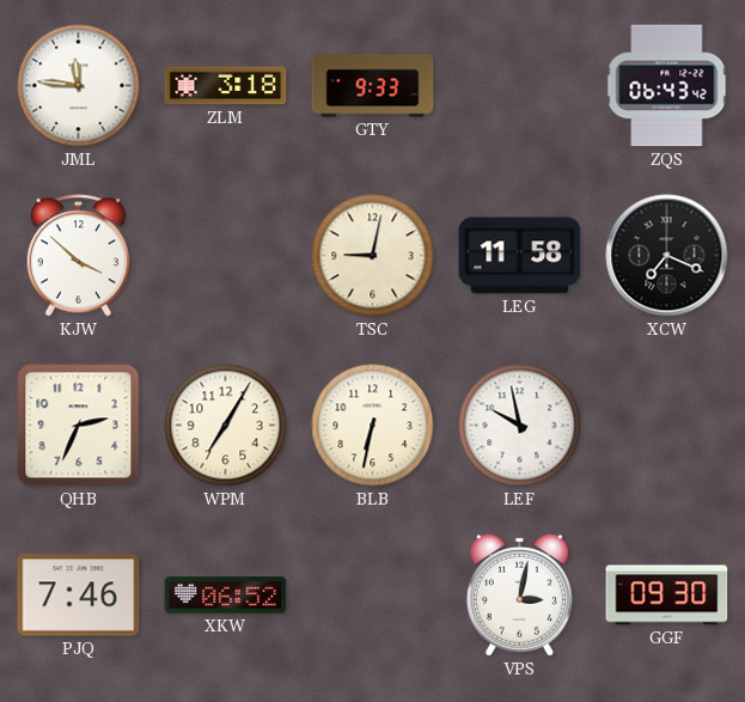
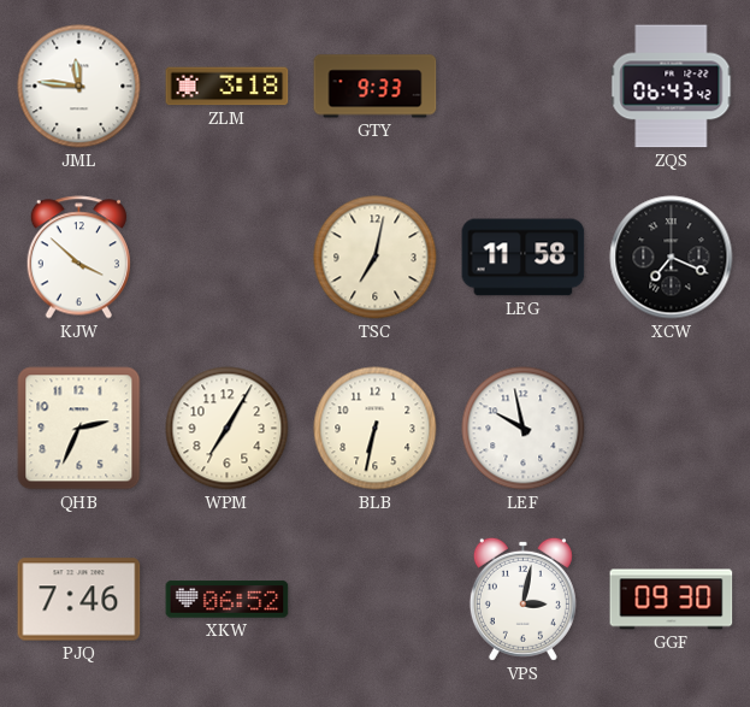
TSC: 9:02 -> 7:02 (376, 258)
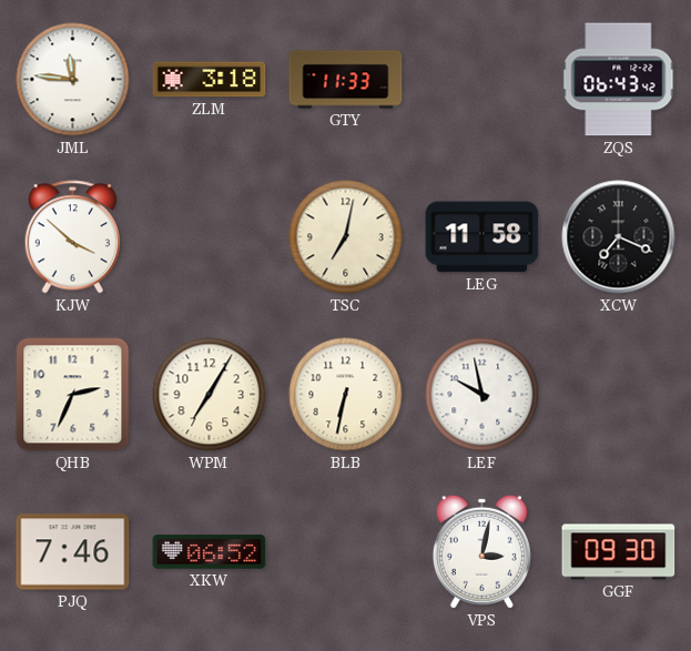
GTY: 9:33 -> 11:33 (346, 80)
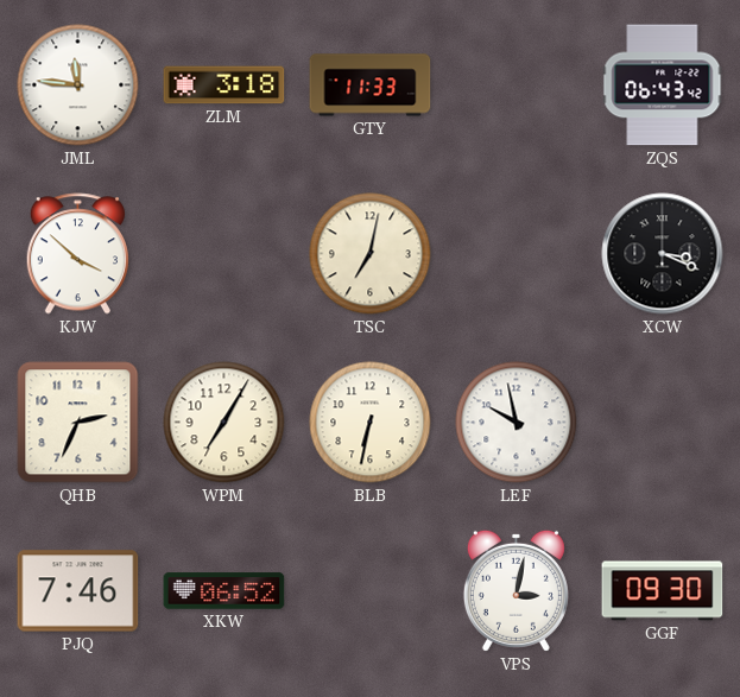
LEG: 11:58 -> none (482, 237)
XCW: 7:19 -> 3:19 (663, 254)
